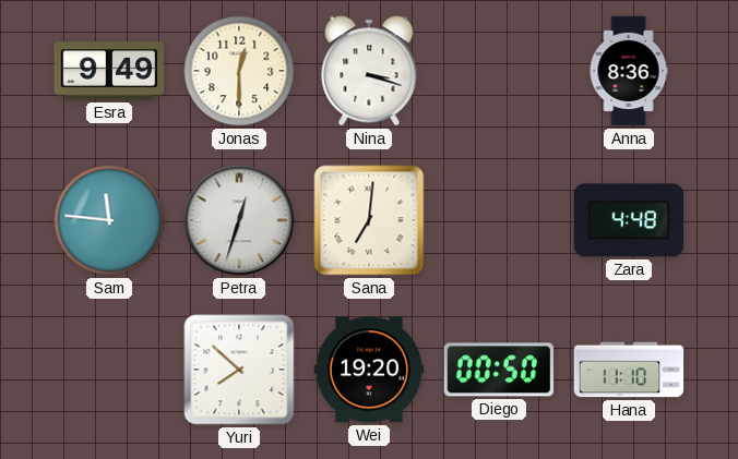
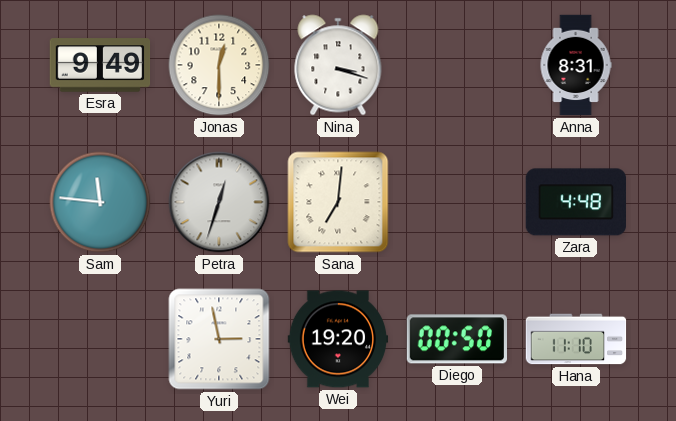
Anna: 8:36 -> 8:31 (576, 65)
Yuri: 7:52 -> 2:58 (219, 339)
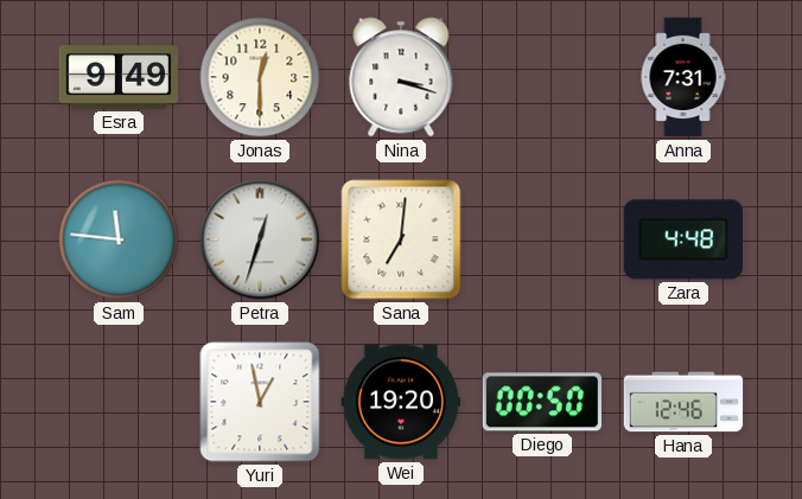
Anna: 8:31 -> 7:31 (683, 77)
Yuri: 2:58 -> 12:58 (260, 402)
Hana: 11:10 -> 12:46 (683, 402)
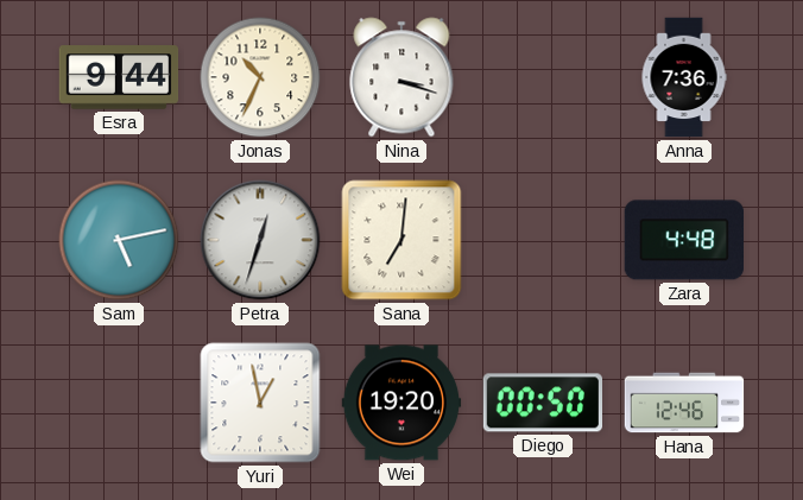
Esra: 9:49 -> 9:44 (119, 77)
Jonas: 12:30 -> 10:34 (260, 77)
Anna: 7:31 -> 7:36 (684, 77)
Sam: 11:46 -> 5:13 (119, 240)
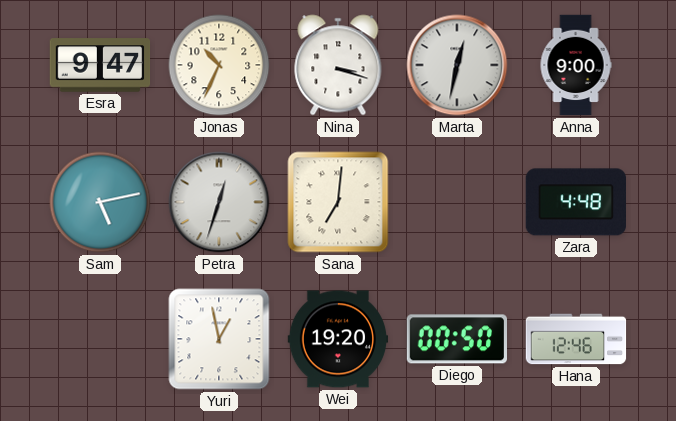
Esra: 9:44 -> 9:47 (100, 65)
Marta: none -> 12:32 (457, 65)
Anna: 7:36 -> 9:00 (576, 65)
